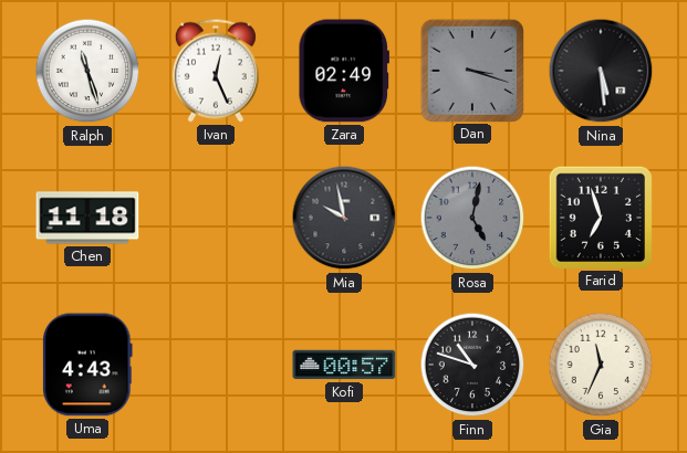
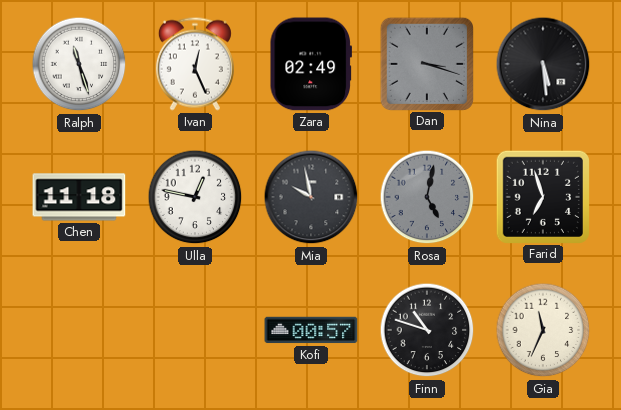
Ulla: none -> 12:47 (195, 197)
Uma: 4:43 -> none (87, 365)
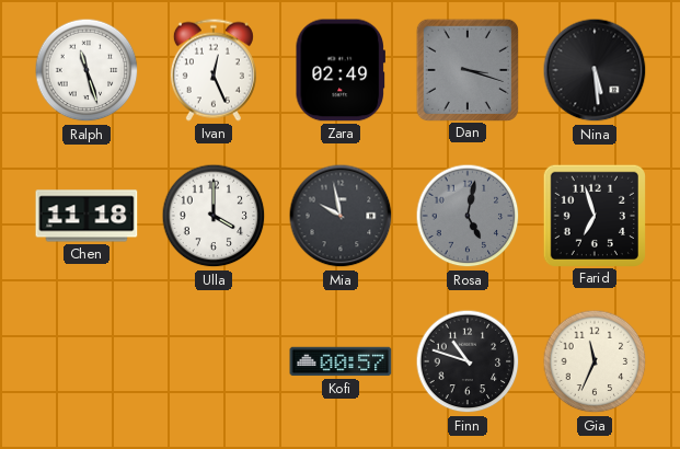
Ulla: 12:47 -> 4:00 (214, 216)
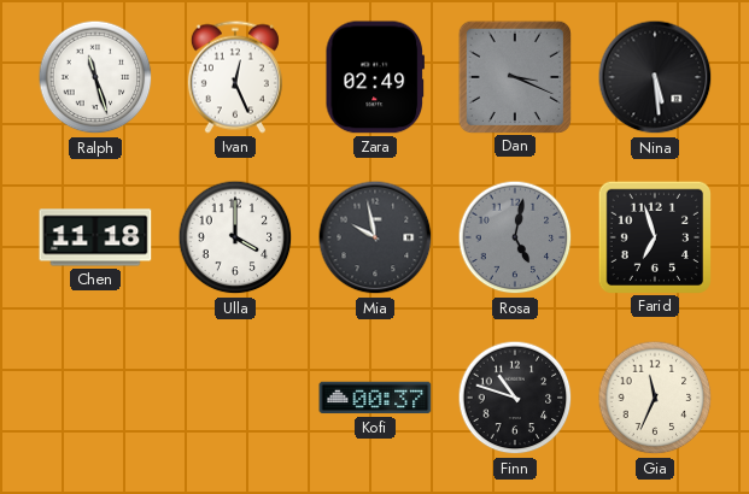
Dan: 3:18 -> 3:19 (514, 76)
Kofi: 00:57 -> 00:37 (375, 398)
